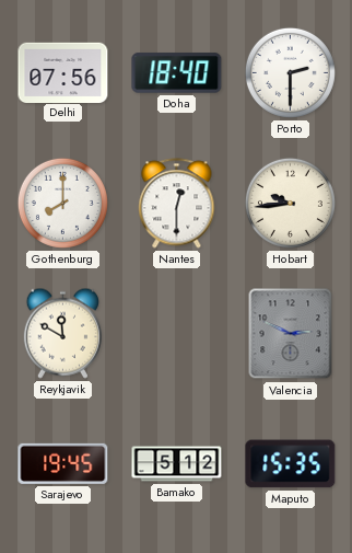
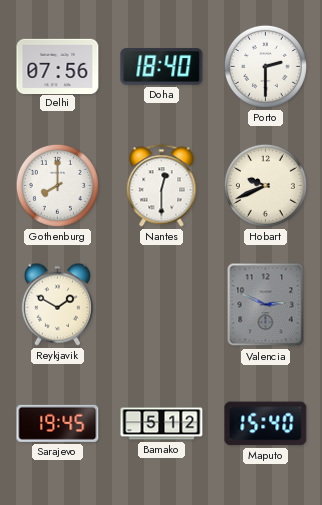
Hobart: 9:44 -> 9:41 (265, 185)
Reykjavik: 11:50 -> 1:50 (57, 304)
Maputo: 15:35 -> 15:40 (266, 424)
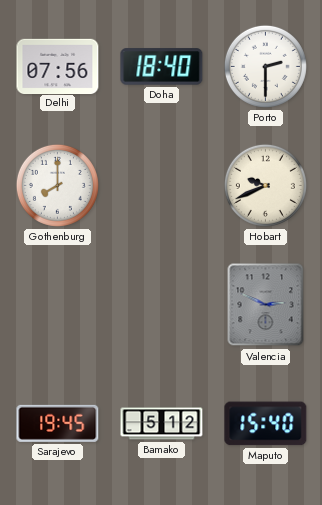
Nantes: 12:30 -> none (162, 186)
Reykjavik: 1:50 -> none (57, 304)
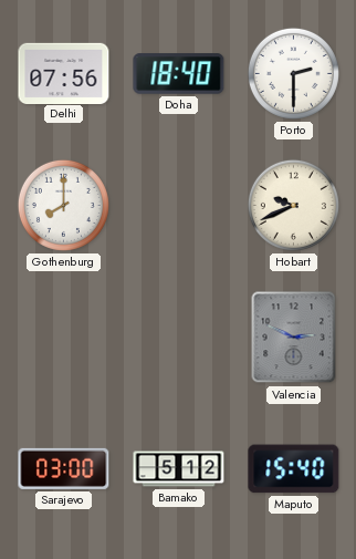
Sarajevo: 19:45 -> 03:00 (64, 468)
